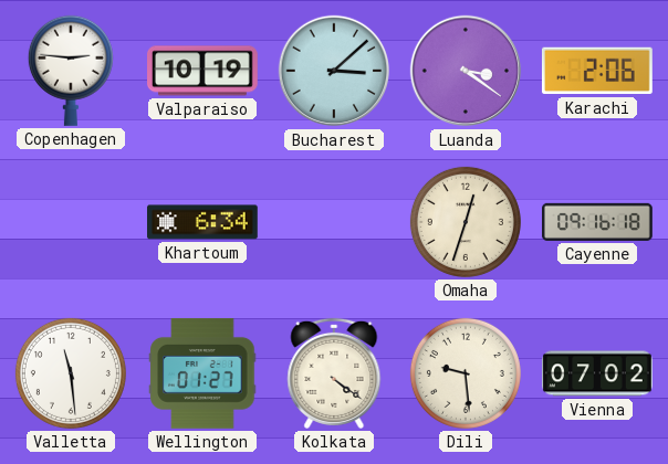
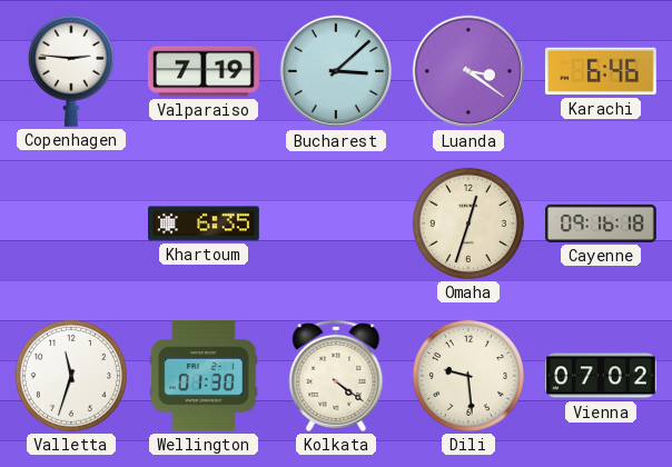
Valparaiso: 10:19 -> 7:19 (205, 71)
Karachi: 2:06 -> 6:46 (601, 71)
Khartoum: 6:34 -> 6:35 (205, 223)
Valletta: 11:29 -> 11:33 (71, 376)
Wellington: 01:27 -> 01:30 (204, 376)
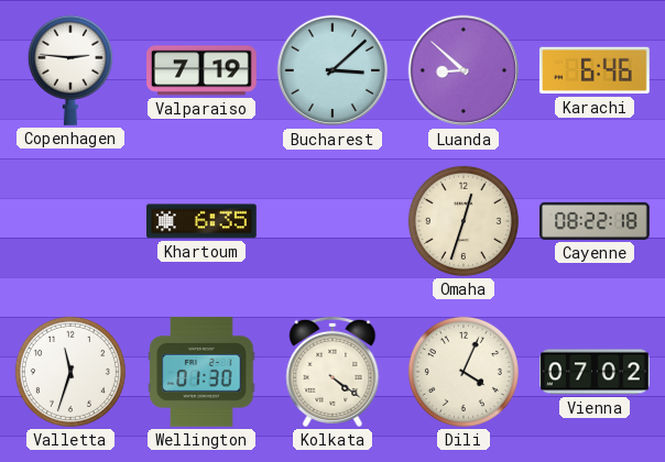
Luanda: 3:21 -> 8:52 (464, 70)
Cayenne: 09:16 -> 08:22 (596, 221)
Dili: 9:29 -> 4:04 (464, 372)
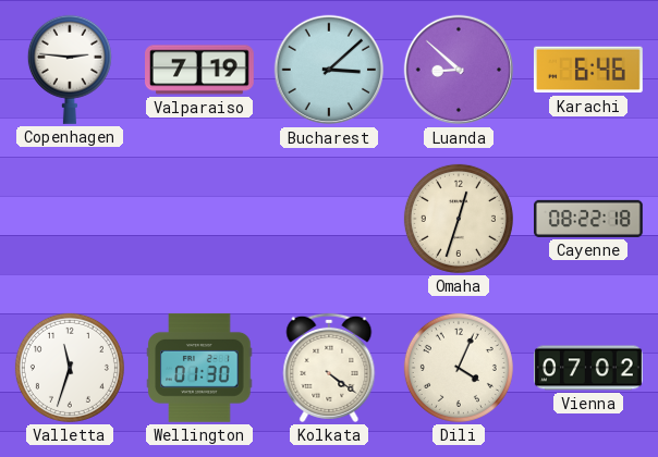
Khartoum: 6:35 -> none (203, 221)
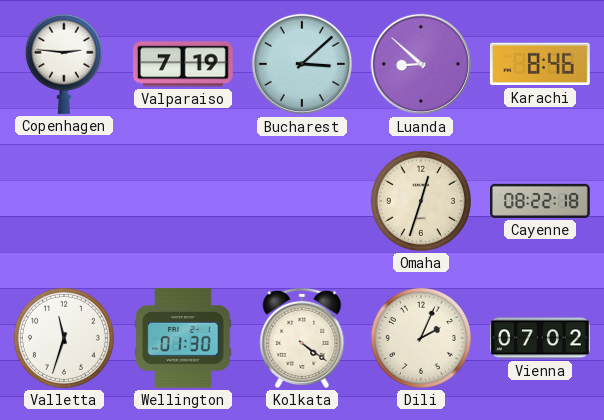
Karachi: 6:46 -> 8:46 (540, 64)
Dili: 4:04 -> 2:04 (421, 338)
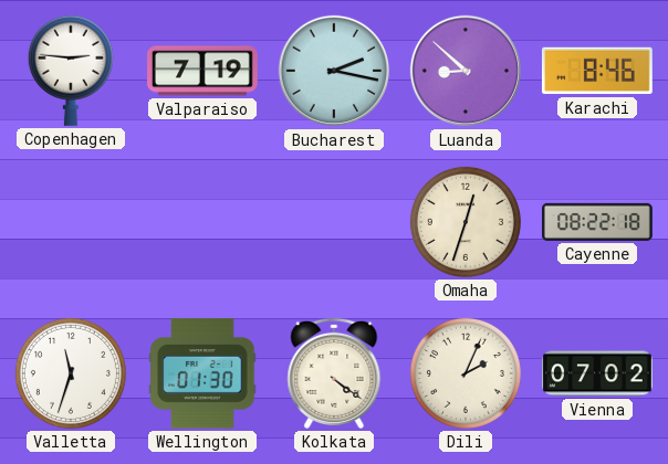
Bucharest: 3:08 -> 2:17 (334, 71)
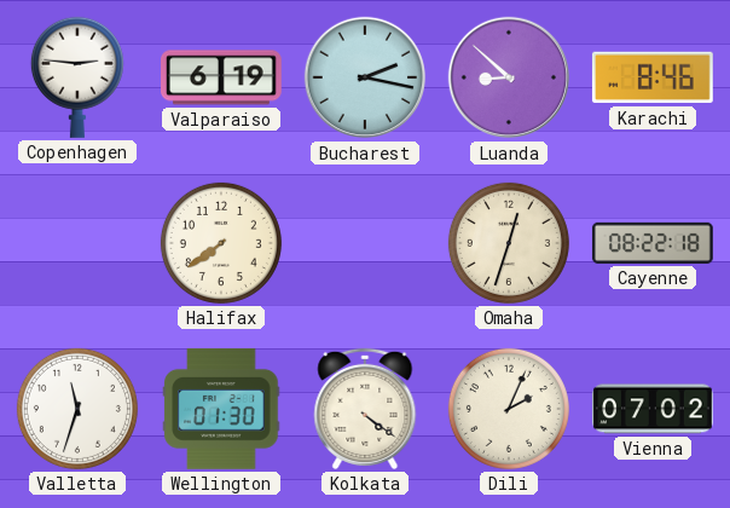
Valparaiso: 7:19 -> 6:19 (222, 77)
Halifax: none -> 7:39 (221, 243)
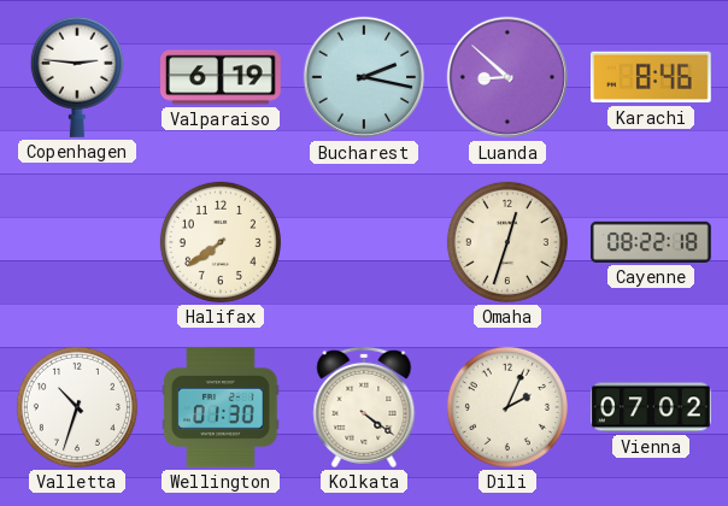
Valletta: 11:33 -> 10:33 (77, 407)
